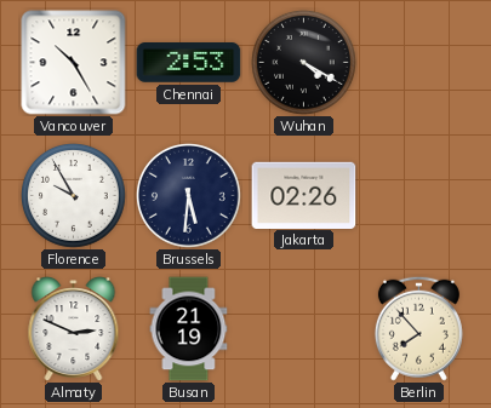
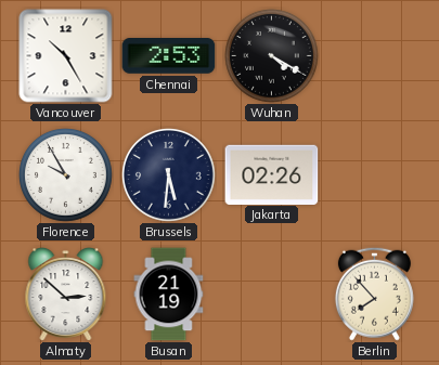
Almaty: 2:49 -> 2:52 (66, 295)
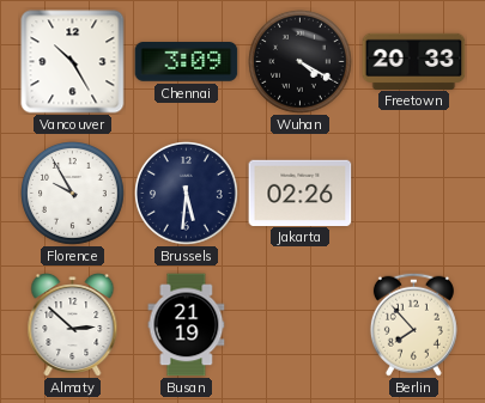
Chennai: 2:53 -> 3:09 (187, 62)
Freetown: none -> 20:33 (414, 61)
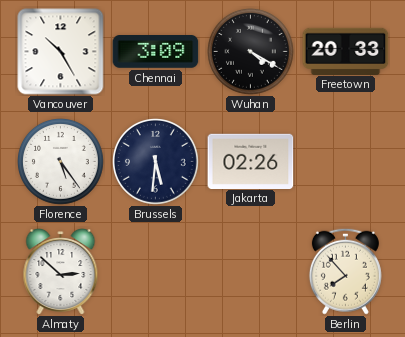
Florence: 9:55 -> 5:24 (61, 162)
Busan: 21:19 -> none (187, 325)
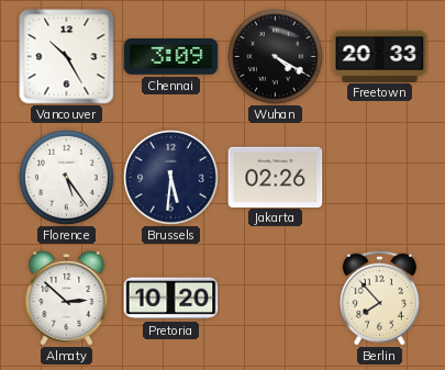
Pretoria: none -> 10:20 (171, 299)
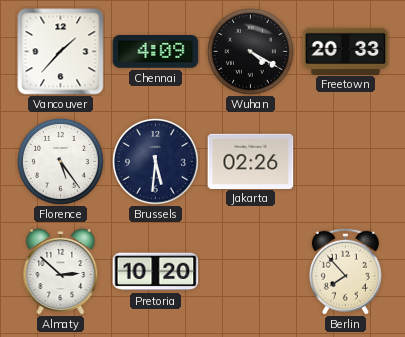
Vancouver: 10:25 -> 1:37 (61, 52)
Chennai: 3:09 -> 4:09 (156, 52)
